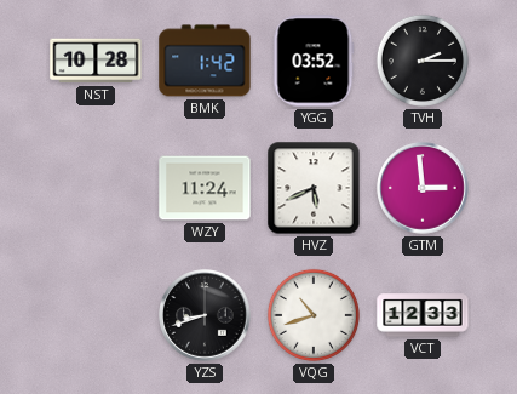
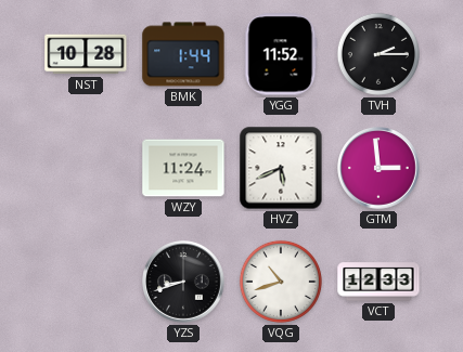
BMK: 1:42 -> 1:44 (183, 54)
YGG: 03:52 -> 11:52 (281, 54)
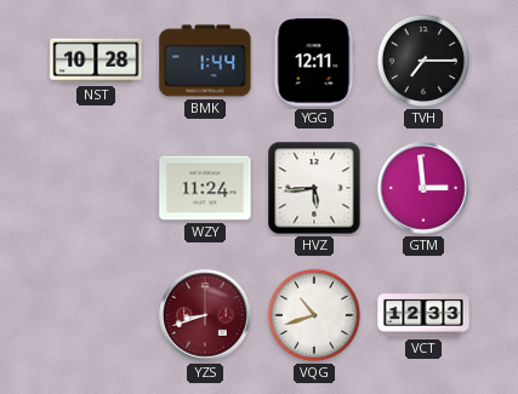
YGG: 11:52 -> 12:11 (314, 61)
TVH: 2:15 -> 7:15 (423, 61)
HVZ: 5:41 -> 5:44 (314, 188)
YZS dial: black -> burgundy (205, 315)
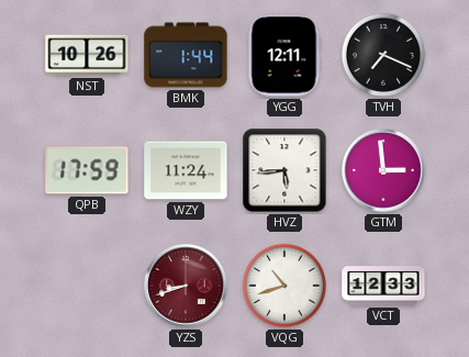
NST: 10:28 -> 10:26 (87, 55)
TVH: 7:15 -> 7:19 (383, 55)
QPB: none -> 17:59 (87, 170)
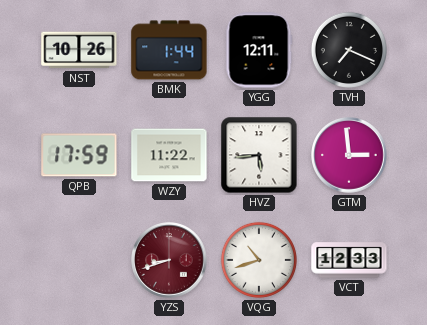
WZY: 11:24 -> 11:22 (169, 155)
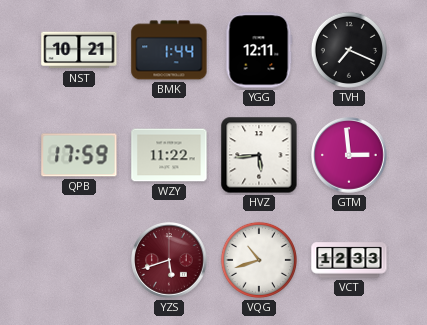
NST: 10:26 -> 10:21 (79, 50)
YZS: 8:42 -> 5:42 (169, 260)
